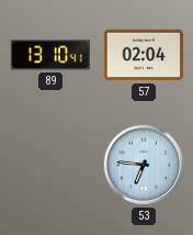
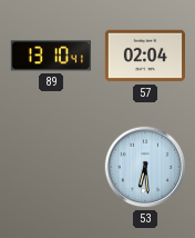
53: 6:46 -> 6:29 (145, 167)
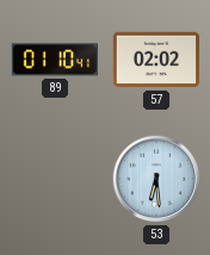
89: 13:10 -> 01:10 (55, 60)
57: 02:04 -> 02:02 (155, 60)
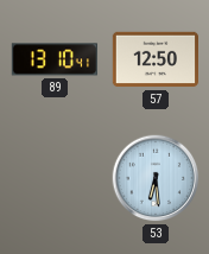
89: 01:10 -> 13:10 (55, 59)
57: 02:02 -> 12:50 (154, 59)
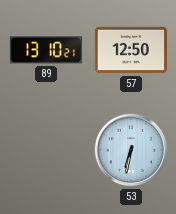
89: 13:10:41 -> 13:10:21 (46, 50)
53: 6:29 -> 6:32 (131, 150)
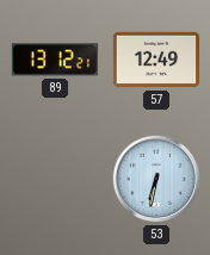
89: 13:10 -> 13:12 (55, 60)
57: 12:50 -> 12:49 (155, 60)
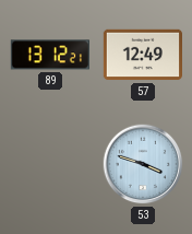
53: 6:32 -> 3:48 (143, 164)
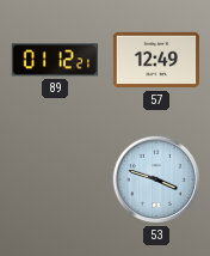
89: 13:12 -> 01:12 (55, 60)
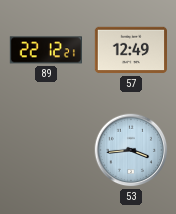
89: 01:12 -> 22:12 (46, 50)
53: 3:48 -> 3:44 (131, 150)
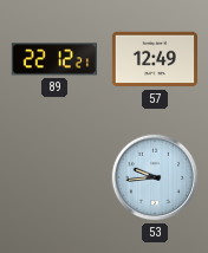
53: 3:44 -> 9:44 (155, 177)
